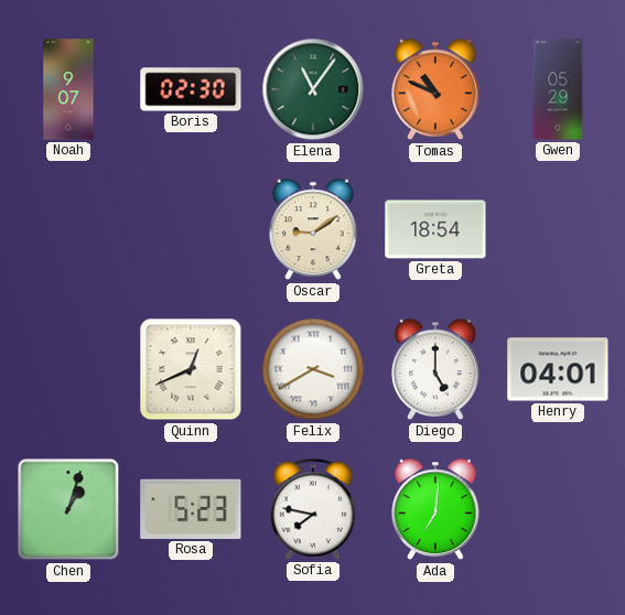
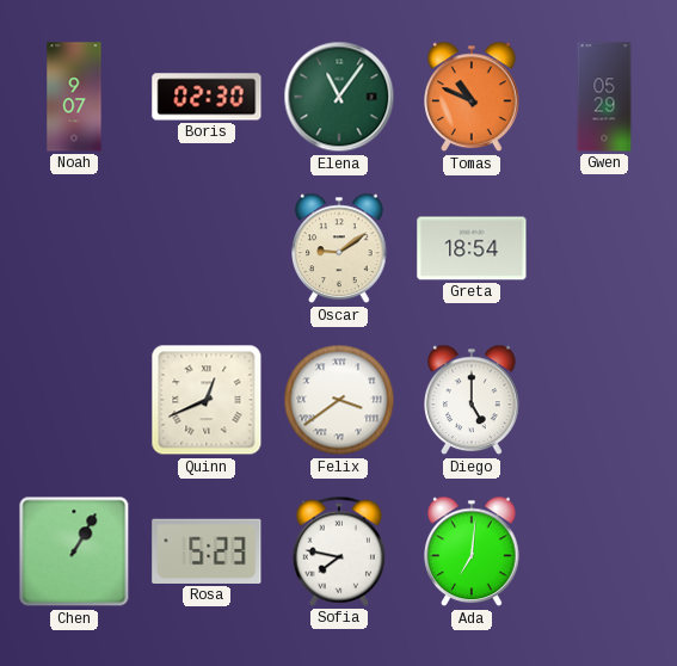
Felix: 3:40 -> 3:39 (339, 400)
Henry: 04:01 -> none (558, 369)
Chen: 1:03 -> 1:05 (74, 551)
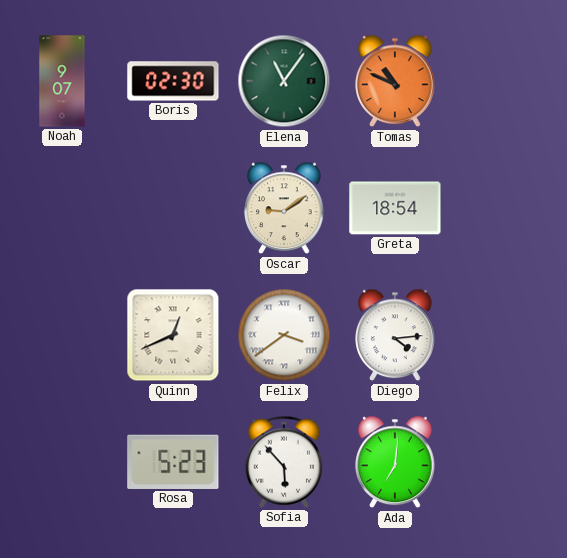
Gwen: 05:29 -> none (604, 97)
Diego: 5:00 -> 4:14 (395, 335)
Chen: 1:05 -> none (74, 551)
Sofia: 7:47 -> 5:53 (284, 462)
